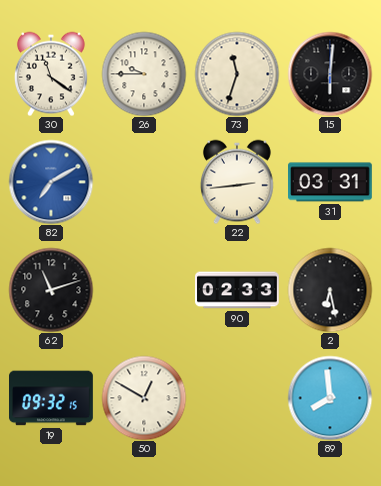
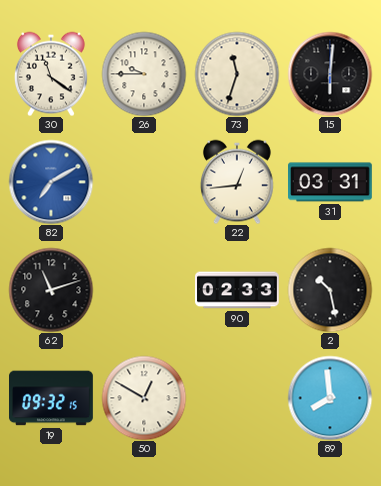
22: 2:44 -> 12:44 (237, 182)
2: 6:28 -> 10:28 (330, 290)
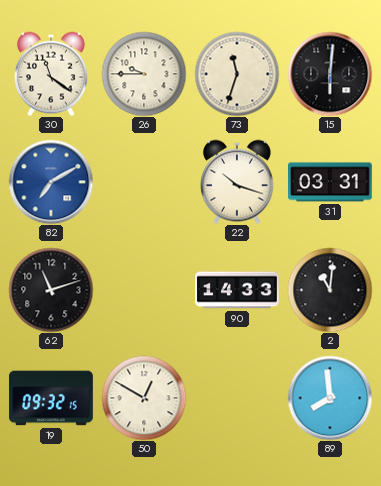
22: 12:44 -> 10:18 (237, 182)
90: 02:33 -> 14:33 (238, 290)
2: 10:28 -> 11:01 (330, 290)
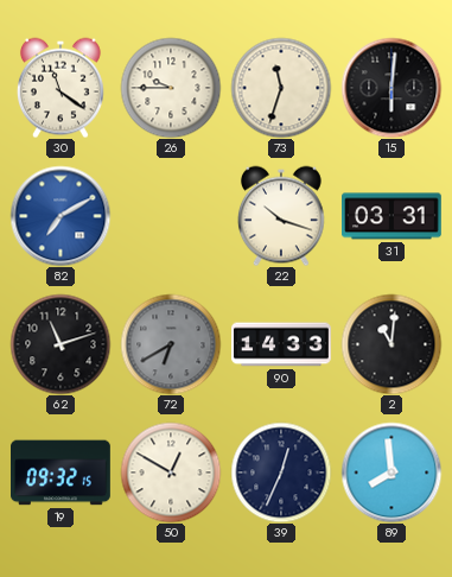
72: none -> 6:40 (171, 344)
39: none -> 12:34 (281, 473)
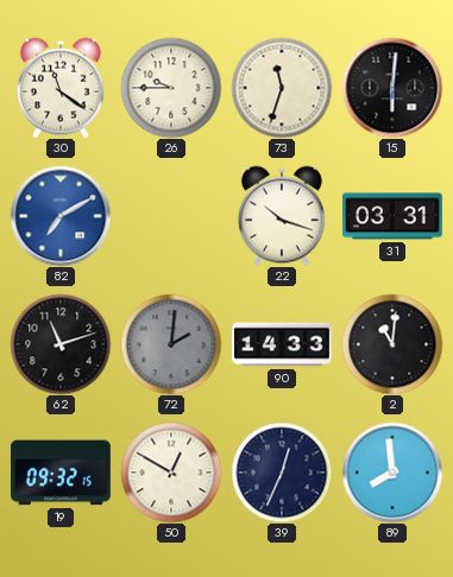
72: 6:40 -> 2:01 (171, 344)
